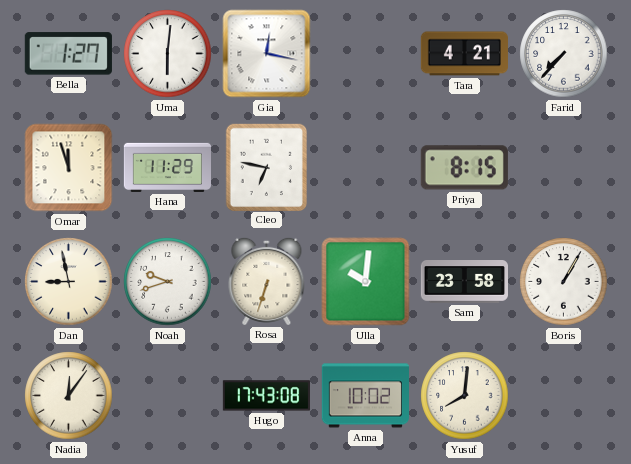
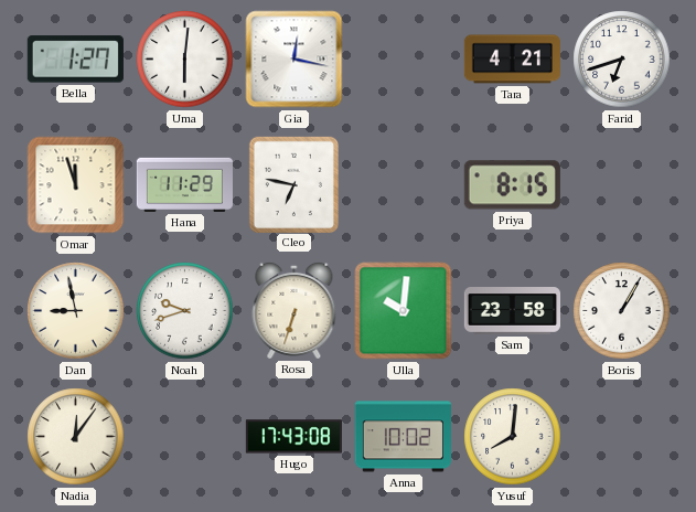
Farid: 7:37 -> 6:42 (622, 60)
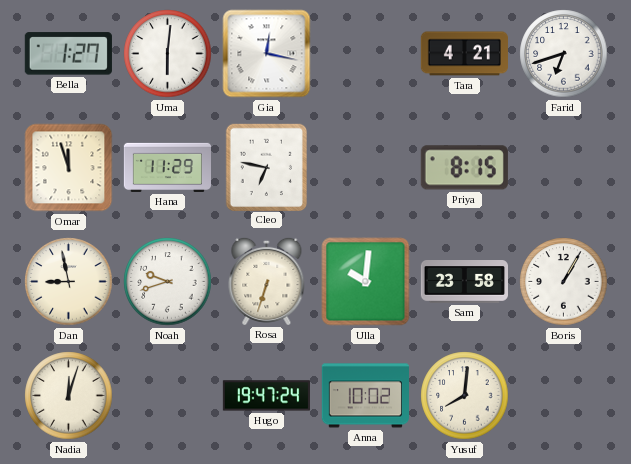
Nadia: 12:06 -> 12:03 (69, 396)
Hugo: 17:43 -> 19:47 (266, 396)
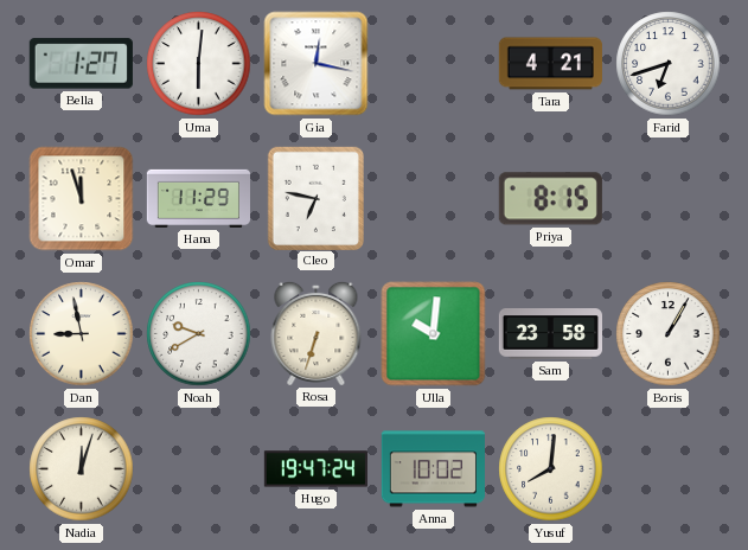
Noah: 9:42 -> 9:40 (199, 334)
